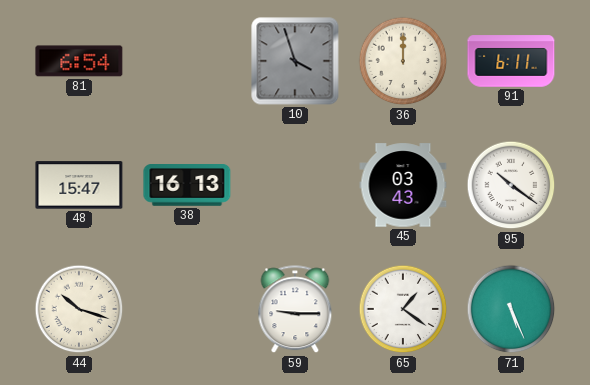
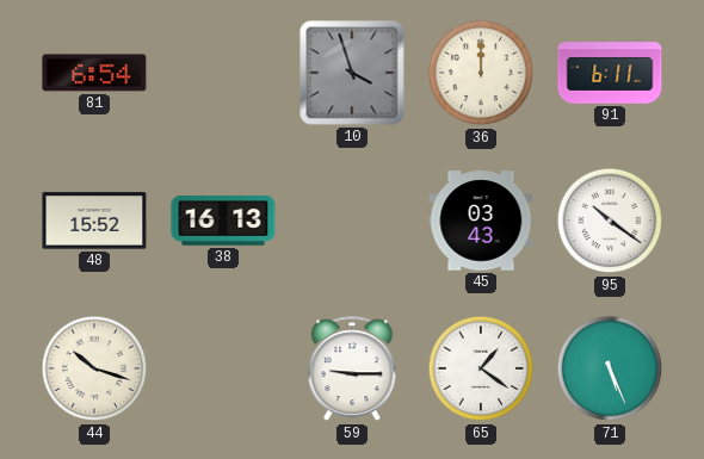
48: 15:47 -> 15:52 (94, 221)
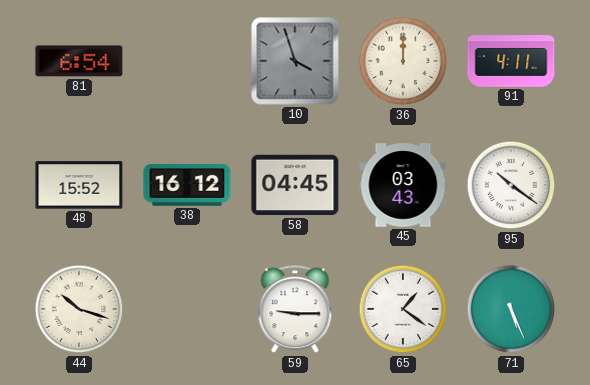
91: 6:11 -> 4:11 (511, 61)
38: 16:13 -> 16:12 (187, 186)
58: none -> 04:45 (295, 185)
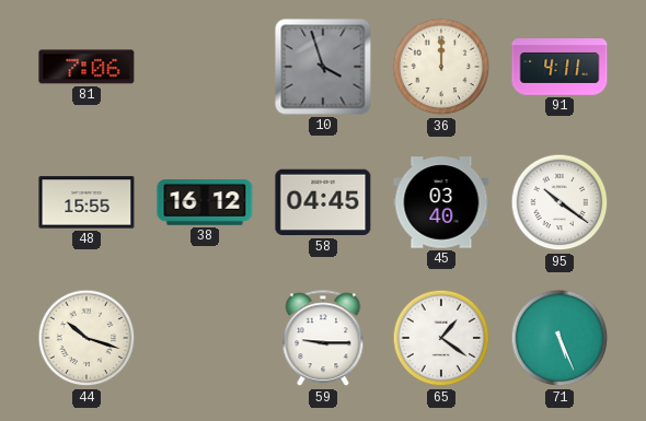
81: 6:54 -> 7:06 (86, 67)
48: 15:52 -> 15:55 (86, 202)
45: 03:43 -> 03:40 (441, 202)
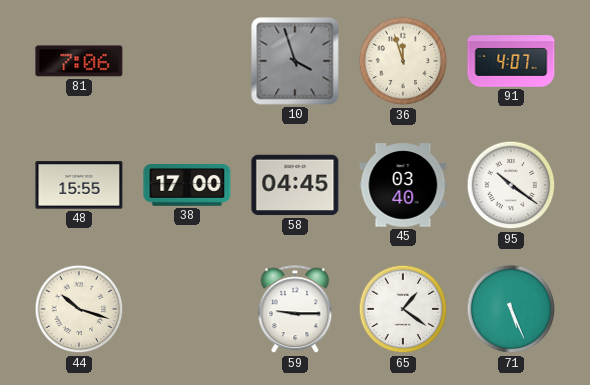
36: 12:00 -> 11:57 (403, 61)
91: 4:11 -> 4:07 (511, 61)
38: 16:12 -> 17:00 (187, 186)
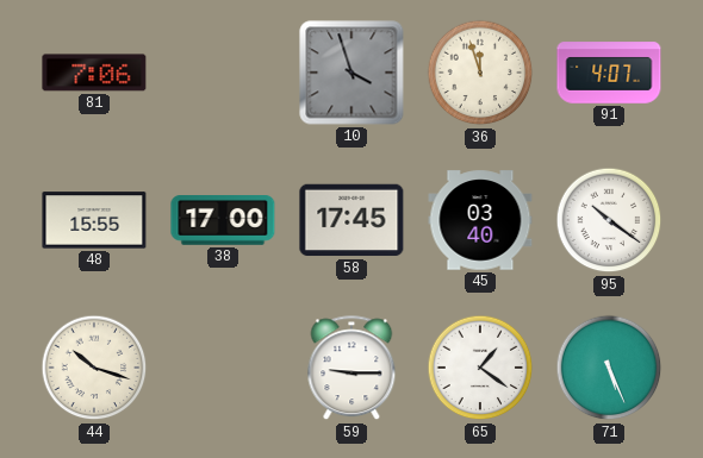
58: 04:45 -> 17:45 (351, 220)
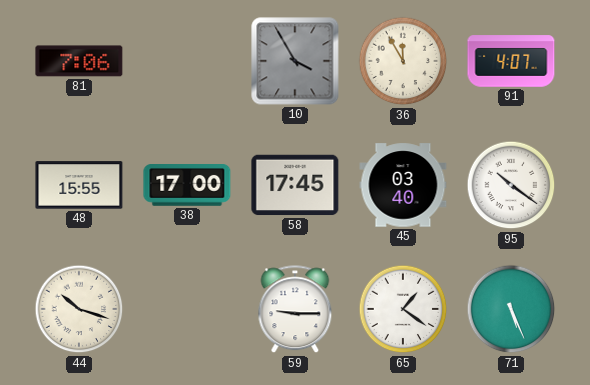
10: 3:57 -> 3:55 (295, 61)
36: 11:57 -> 11:55 (403, 61)
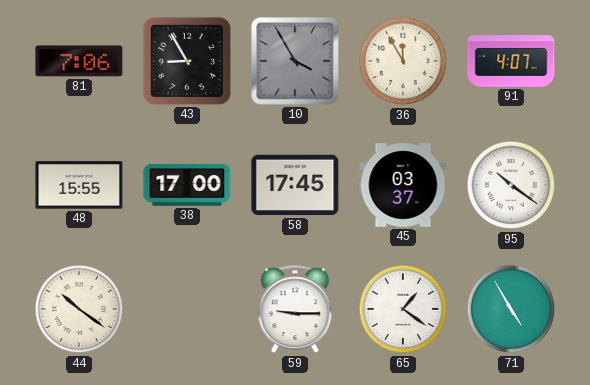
43: none -> 8:55 (187, 61)
45: 03:40 -> 03:37 (403, 185)
44: 10:18 -> 10:21 (79, 309)
71: 5:26 -> 4:55 (511, 309)
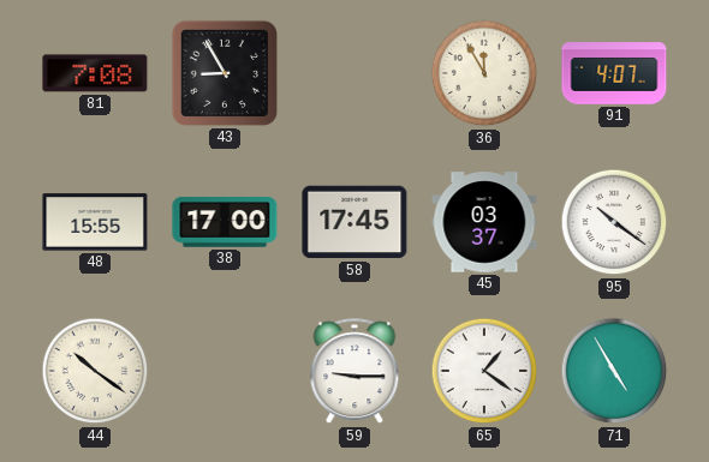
81: 7:06 -> 7:08 (95, 73)
10: 3:55 -> none (295, 61)
